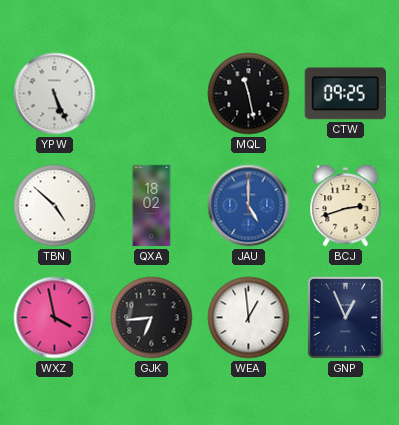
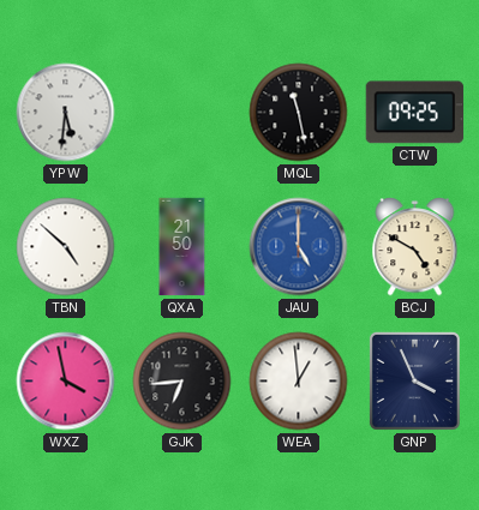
YPW: 5:26 -> 5:31 (66, 113)
QXA: 18:02 -> 21:50 (182, 247)
BCJ: 2:42 -> 4:50 (415, 247)
GNP: 12:56 -> 3:56 (414, 380)
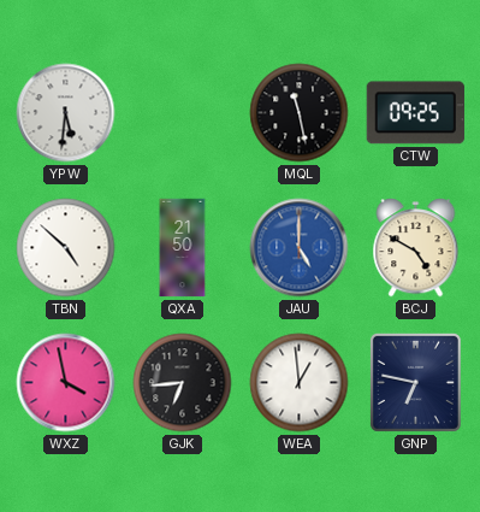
GNP: 3:56 -> 6:47 (415, 382)
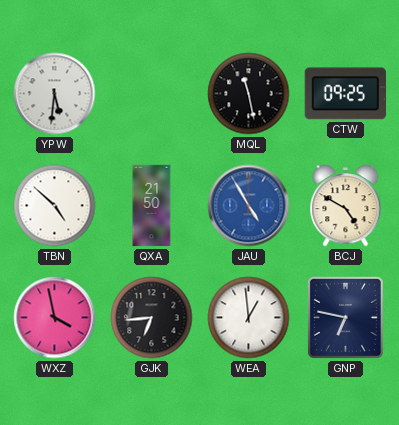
JAU: 5:00 -> 4:55 (249, 206)
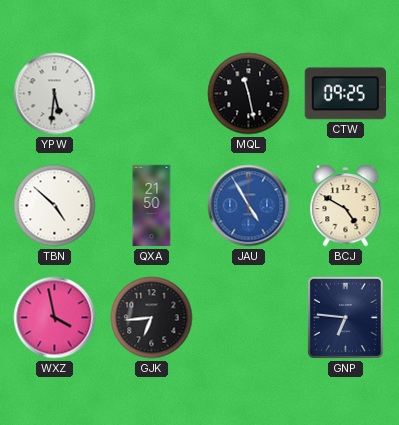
WEA: 12:59 -> none (249, 318)
GNP: 6:47 -> 6:46 (345, 317)
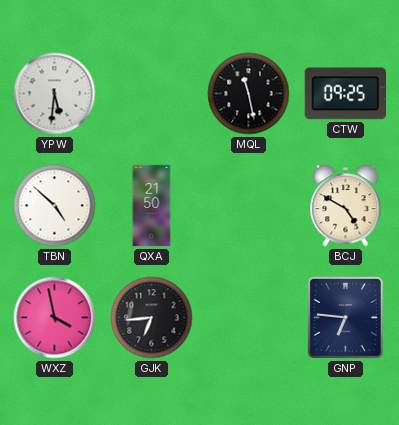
JAU: 4:55 -> none (249, 206)
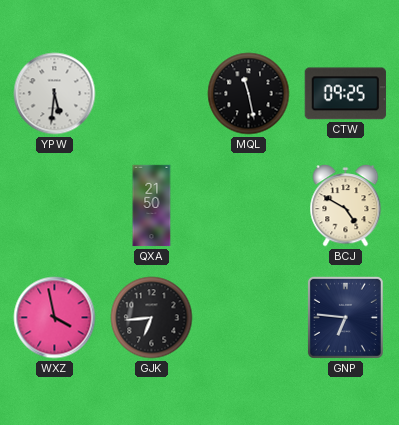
TBN: 4:52 -> none (55, 206)
